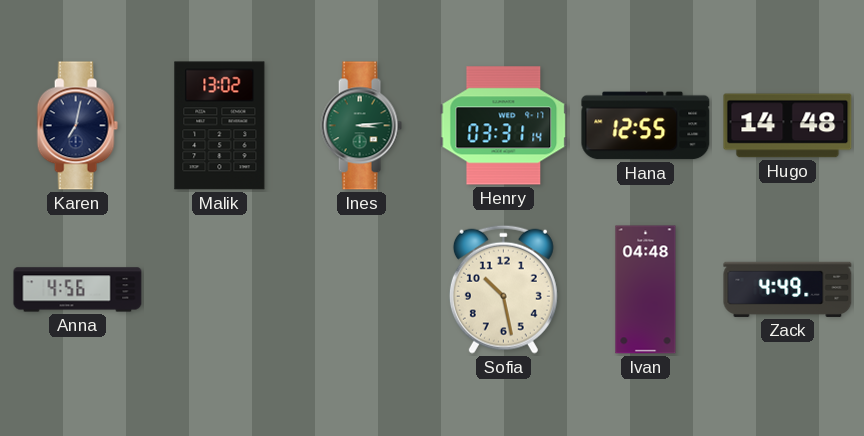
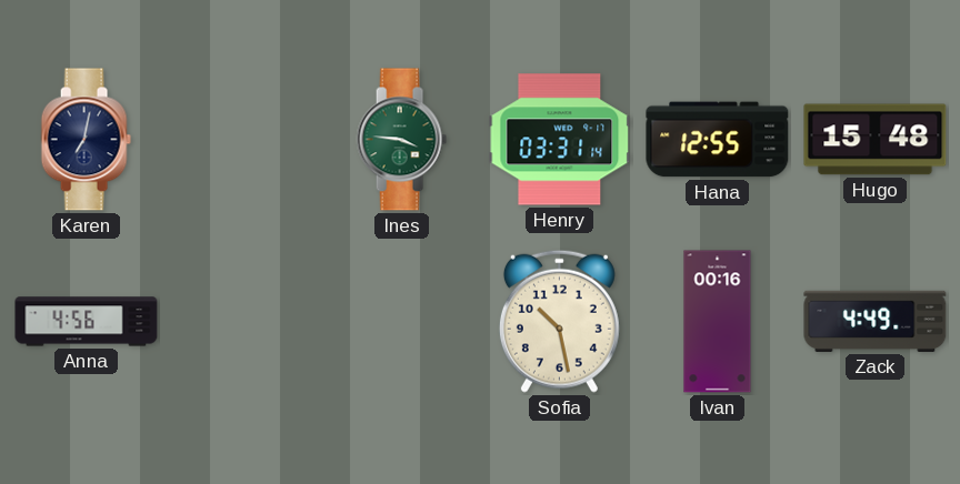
Malik: 13:02 -> none (220, 126)
Ines: 3:14 -> 3:46 (401, 140)
Hugo: 14:48 -> 15:48 (876, 140)
Ivan: 04:48 -> 00:16 (718, 322)
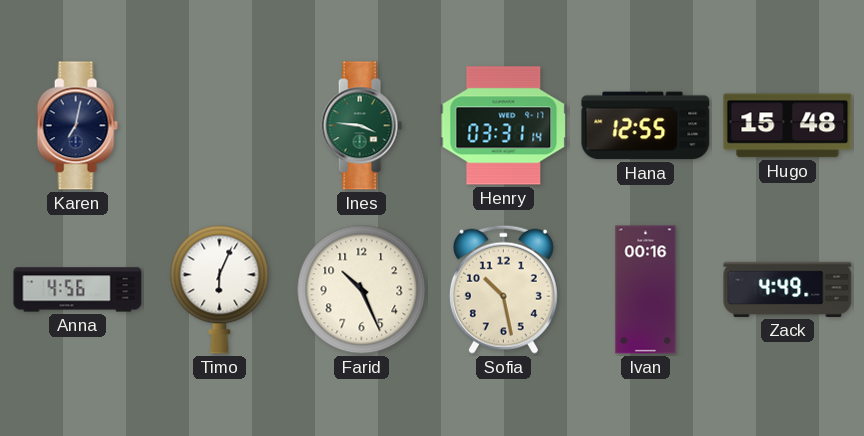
Timo: none -> 6:04 (220, 289)
Farid: none -> 10:26 (362, 290)
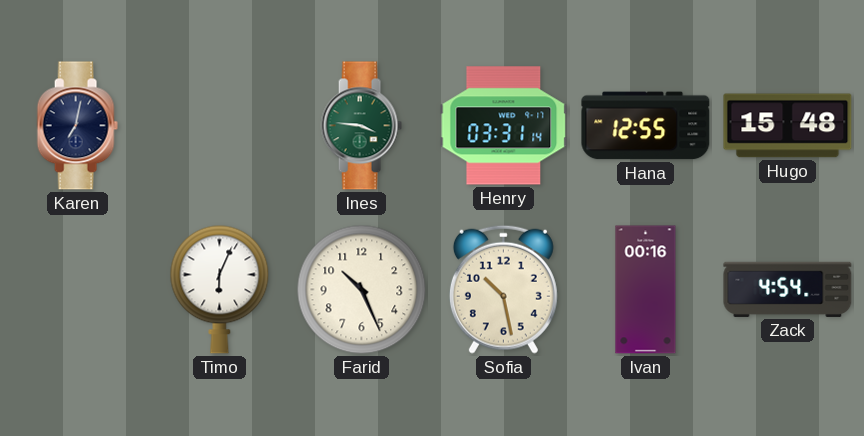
Anna: 4:56 -> none (78, 290)
Zack: 4:49 -> 4:54 (788, 289)
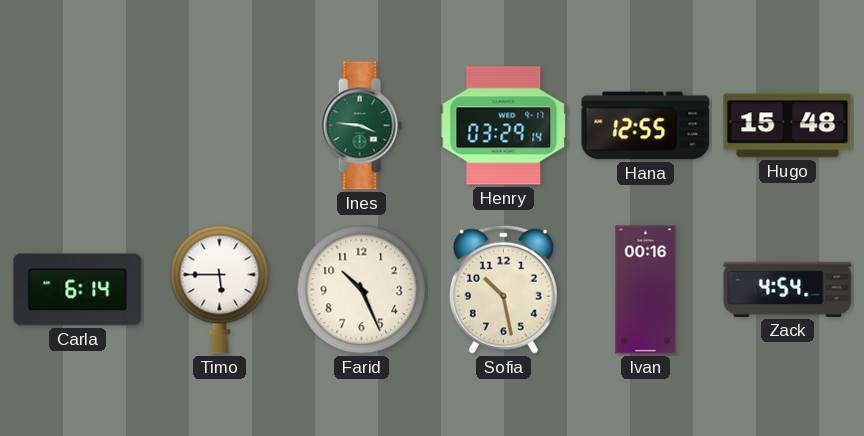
Karen: 7:02 -> none (77, 126)
Henry: 03:31 -> 03:29 (504, 126)
Carla: none -> 6:14 (78, 290)
Timo: 6:04 -> 5:45 (220, 289)
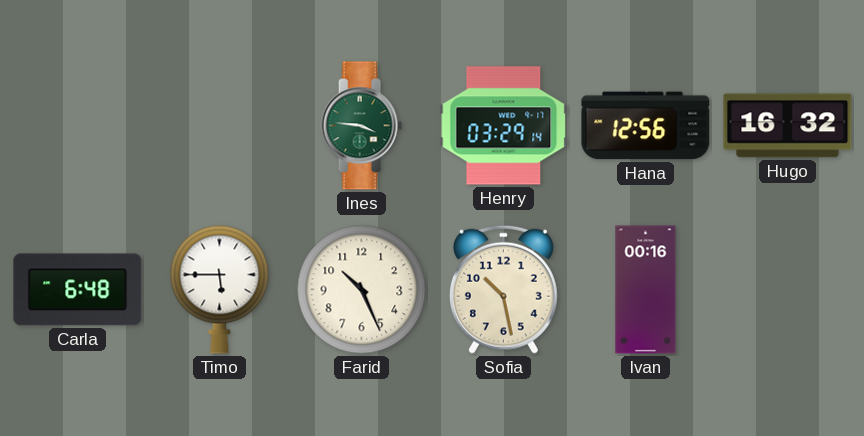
Hana: 12:55 -> 12:56 (646, 126)
Hugo: 15:48 -> 16:32 (788, 126)
Carla: 6:14 -> 6:48 (78, 290)
Zack: 4:54 -> none (788, 289)
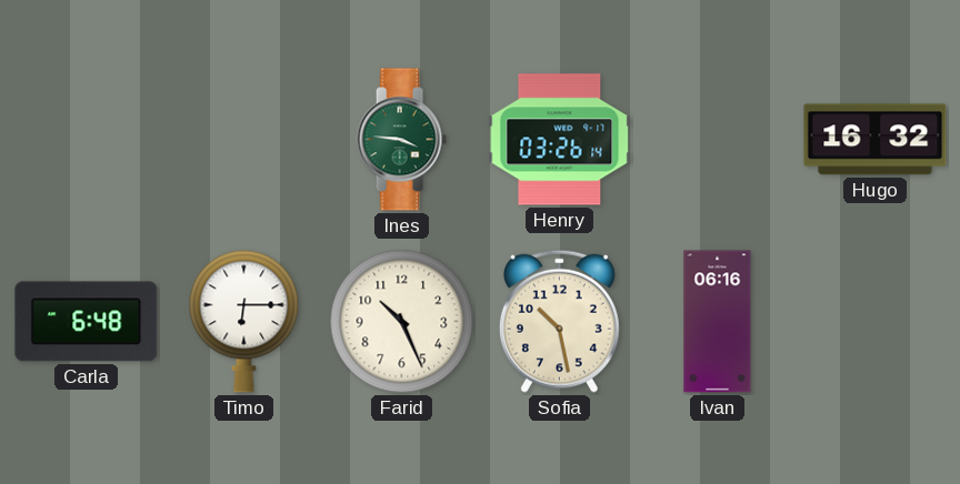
Henry: 03:29 -> 03:26 (560, 140)
Hana: 12:56 -> none (646, 126)
Timo: 5:45 -> 6:15 (244, 321)
Ivan: 00:16 -> 06:16 (718, 322)
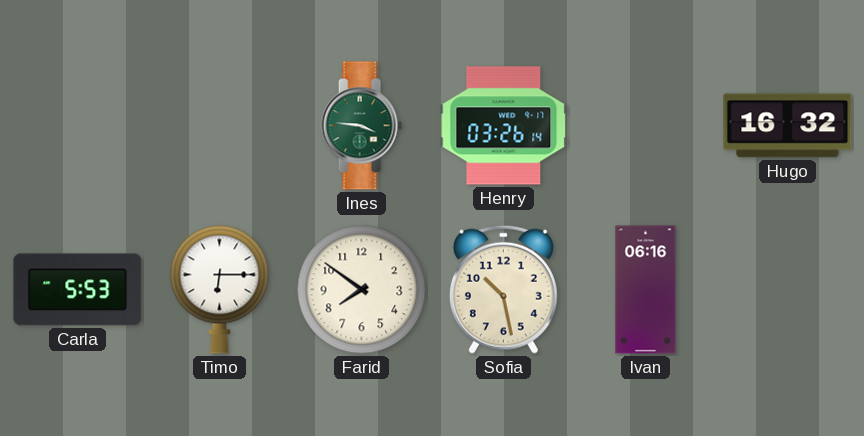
Carla: 6:48 -> 5:53 (78, 290)
Farid: 10:26 -> 7:51 (362, 290)
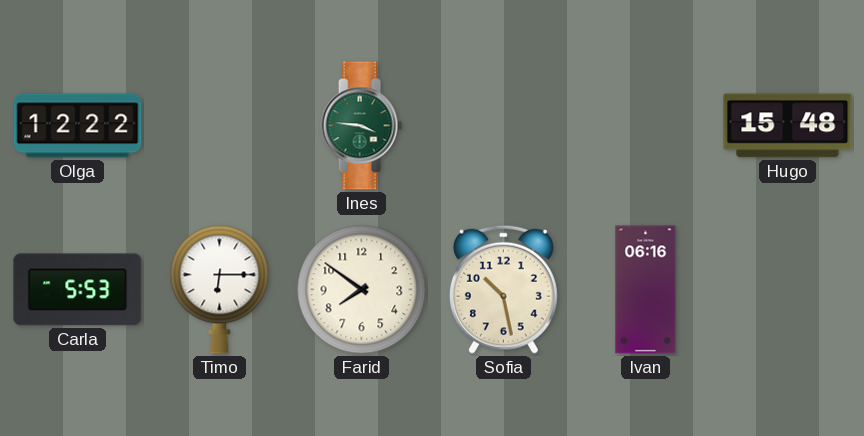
Olga: none -> 12:22 (78, 126)
Henry: 03:26 -> none (504, 126)
Hugo: 16:32 -> 15:48 (788, 126)
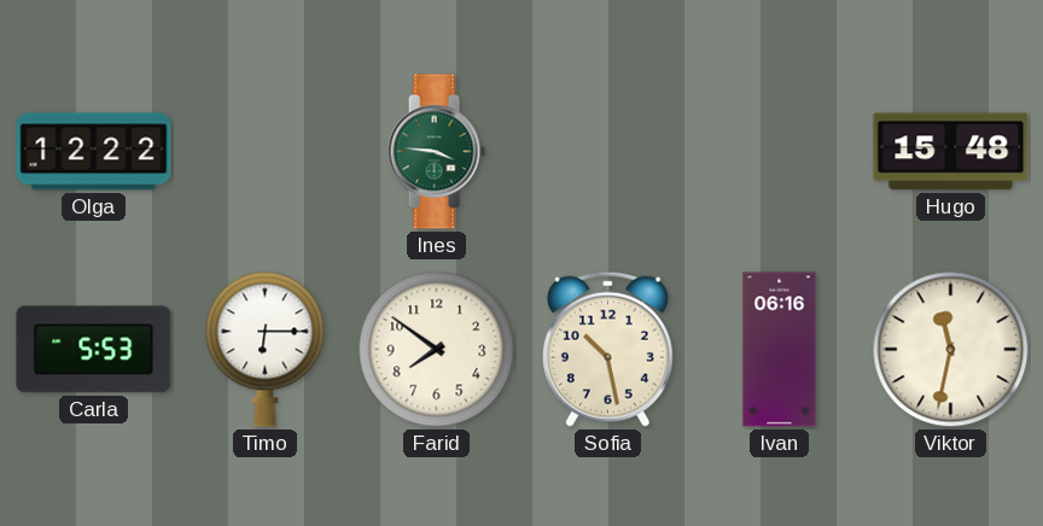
Viktor: none -> 11:32 (951, 350)
